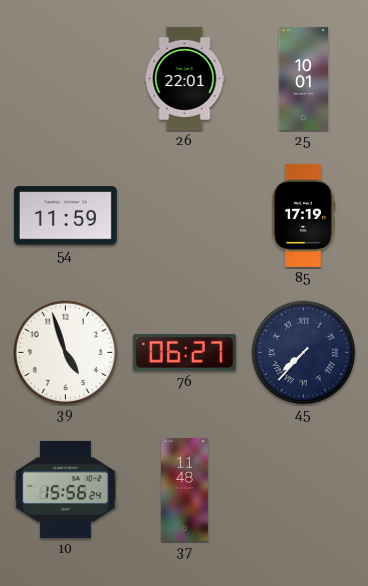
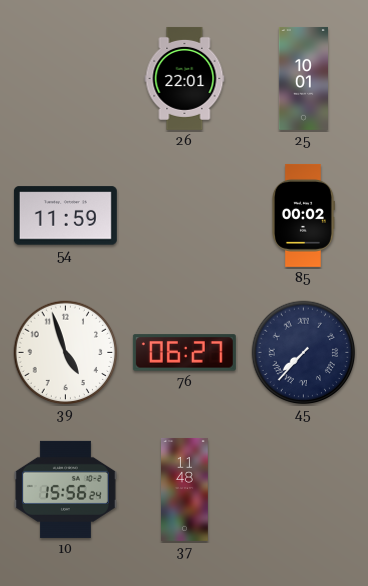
85: 17:19 -> 00:02 (303, 215)
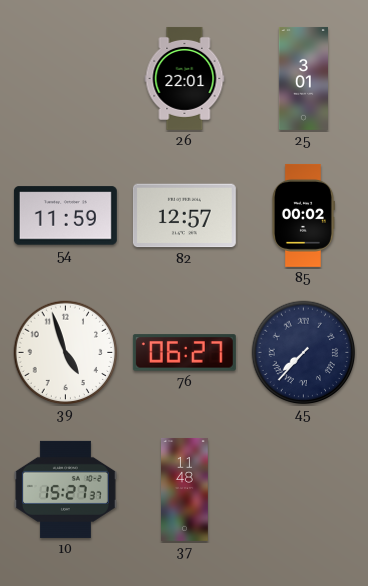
25: 10:01 -> 3:01 (303, 78)
82: none -> 12:57 (184, 216)
10: 15:56 -> 15:27 (65, 489)
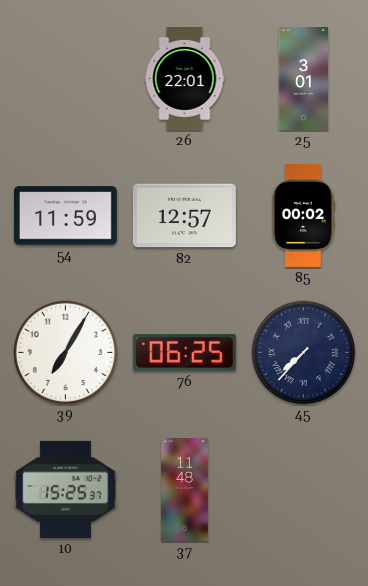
39: 4:57 -> 7:05 (66, 353)
76: 06:27 -> 06:25 (184, 353)
10: 15:27 -> 15:25 (65, 489)
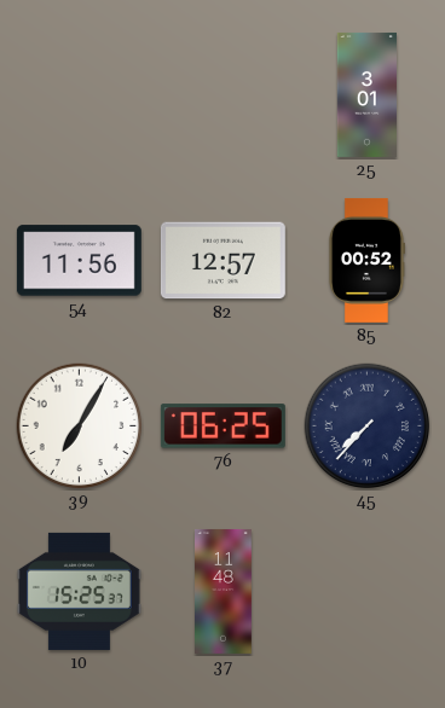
26: 22:01 -> none (185, 78)
54: 11:59 -> 11:56 (79, 261)
85: 00:02 -> 00:52 (366, 260)
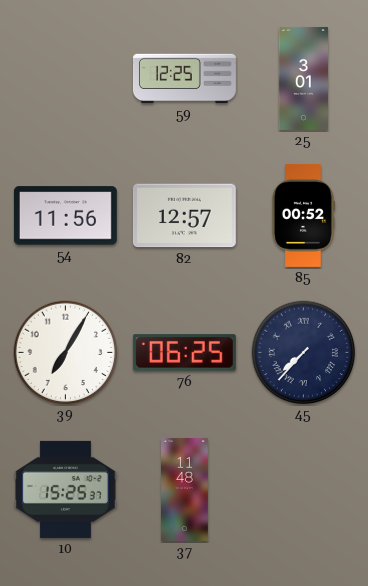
59: none -> 12:25 (184, 79)
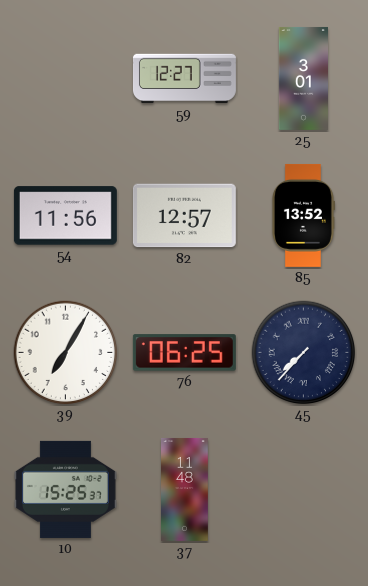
59: 12:25 -> 12:27 (184, 79)
85: 00:52 -> 13:52 (303, 215)
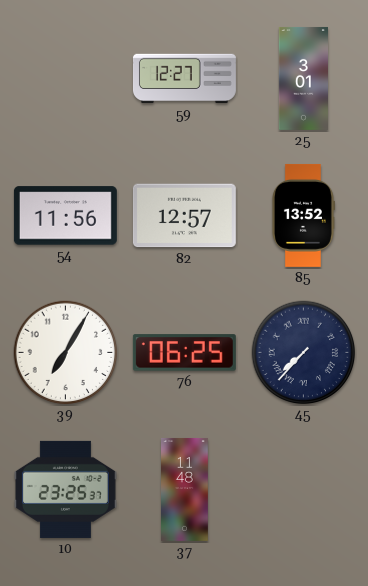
10: 15:25 -> 23:25 (65, 489)
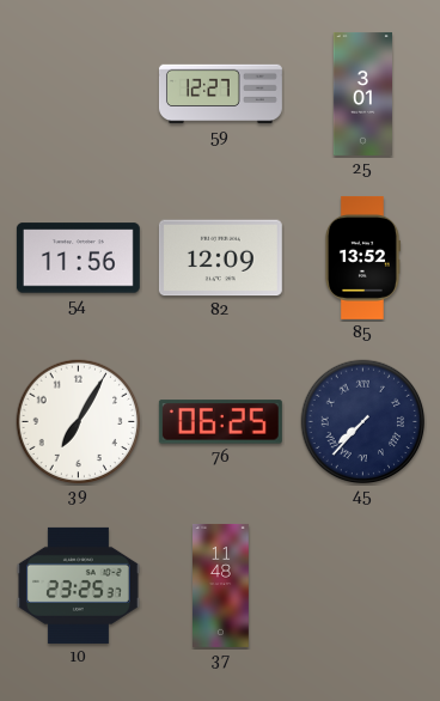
82: 12:57 -> 12:09 (220, 258)
